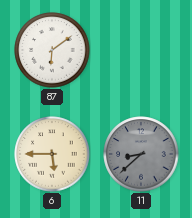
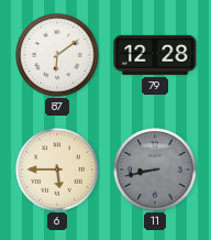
79: none -> 12:28 (155, 55)
11: 8:38 -> 8:43 (155, 170)
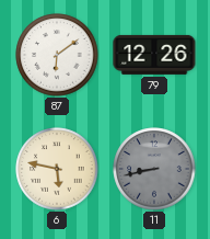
79: 12:28 -> 12:26 (154, 55)
6: 5:45 -> 5:47 (57, 169)
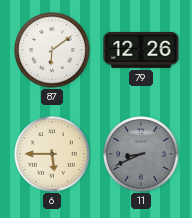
6: 5:47 -> 5:45 (52, 154)
11: 8:43 -> 8:41 (141, 154)
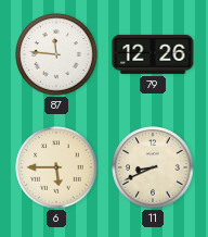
87: 6:09 -> 11:46 (56, 54)
11 dial: grey -> cream (153, 167)
